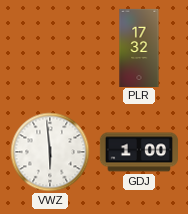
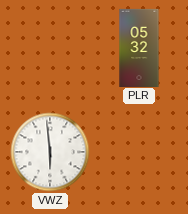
PLR: 17:32 -> 05:32 (139, 47)
GDJ: 1:00 -> none (139, 152)
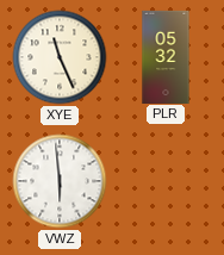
XYE: none -> 11:26 (60, 57)
